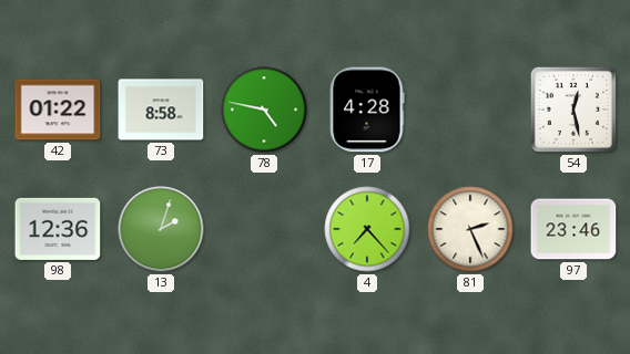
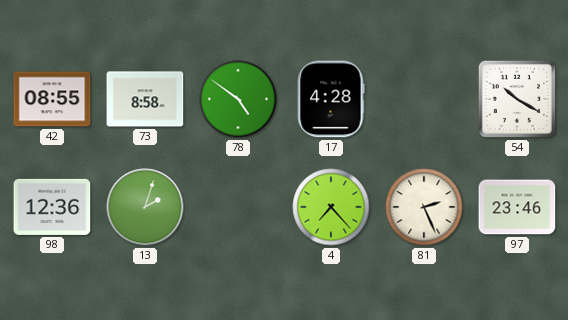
42: 01:22 -> 08:55 (52, 99)
78: 4:47 -> 4:51 (238, 99)
54: 12:28 -> 10:20 (517, 99)
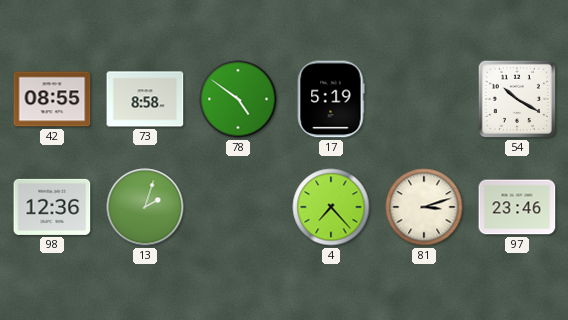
17: 4:28 -> 5:19 (331, 99)
81: 2:26 -> 3:12 (424, 207)
